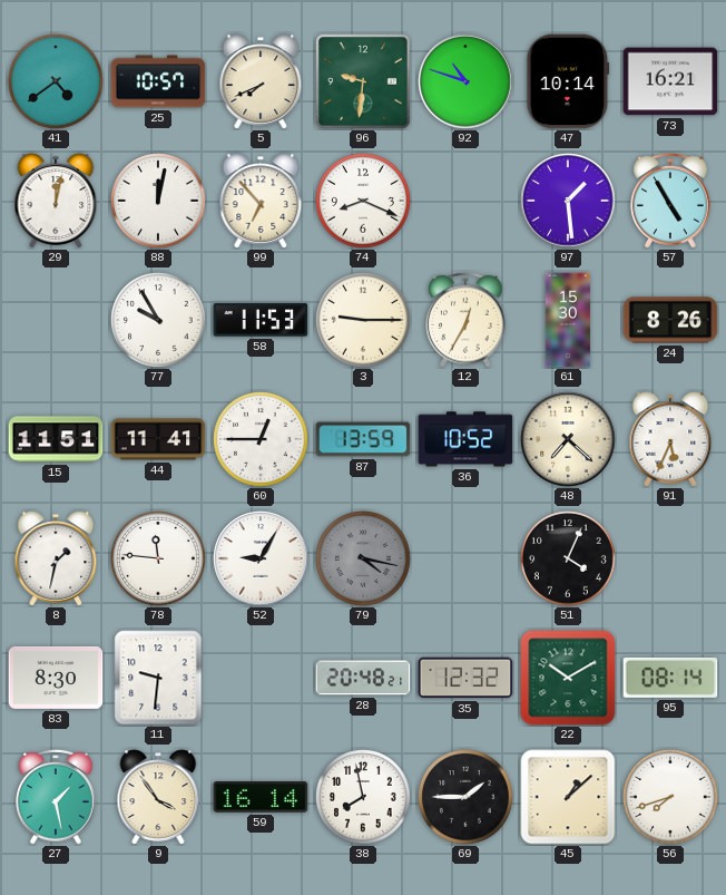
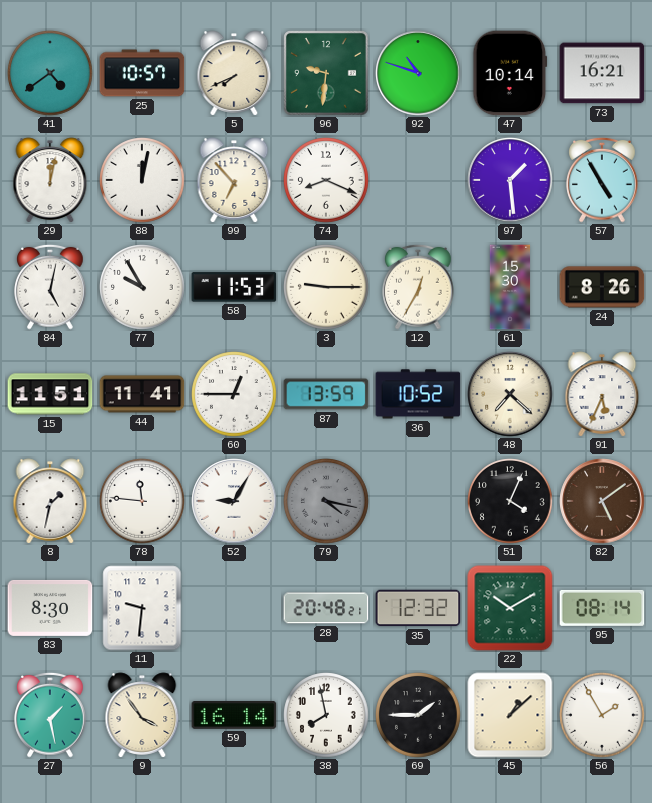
84: none -> 5:02 (50, 287)
82: none -> 5:09 (602, 501)
56: 7:42 -> 1:55 (602, 715)
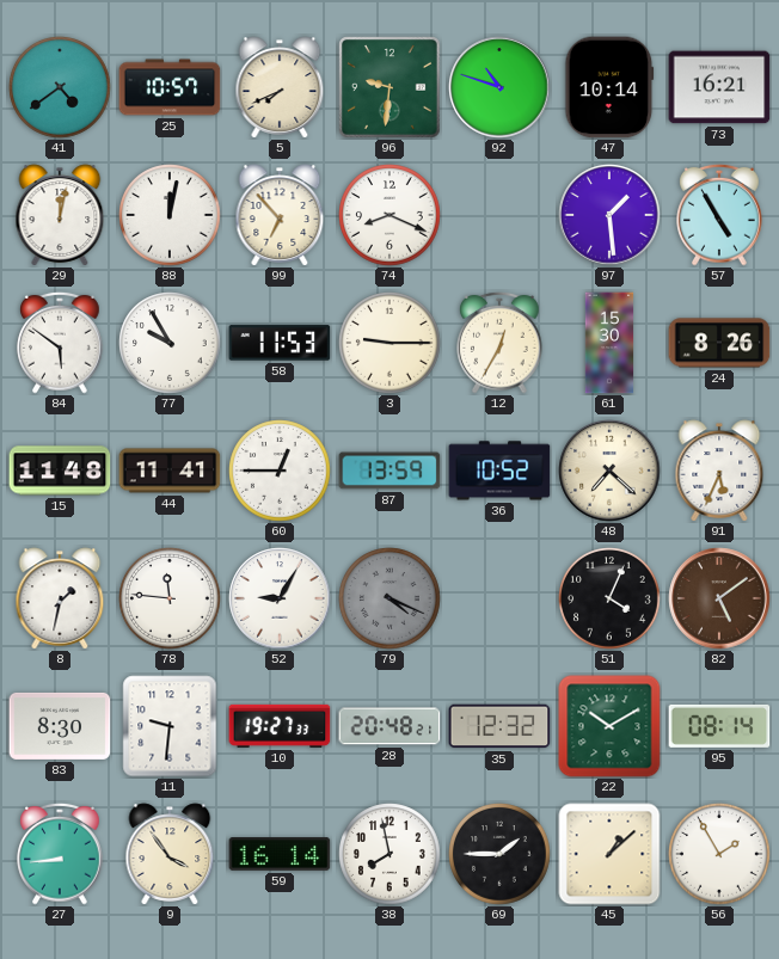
84: 5:02 -> 5:51 (60, 343)
15: 11:51 -> 11:48 (60, 471)
79: 4:17 -> 4:19 (390, 598)
10: none -> 19:27 (280, 726)
27: 1:28 -> 8:44 (60, 854)
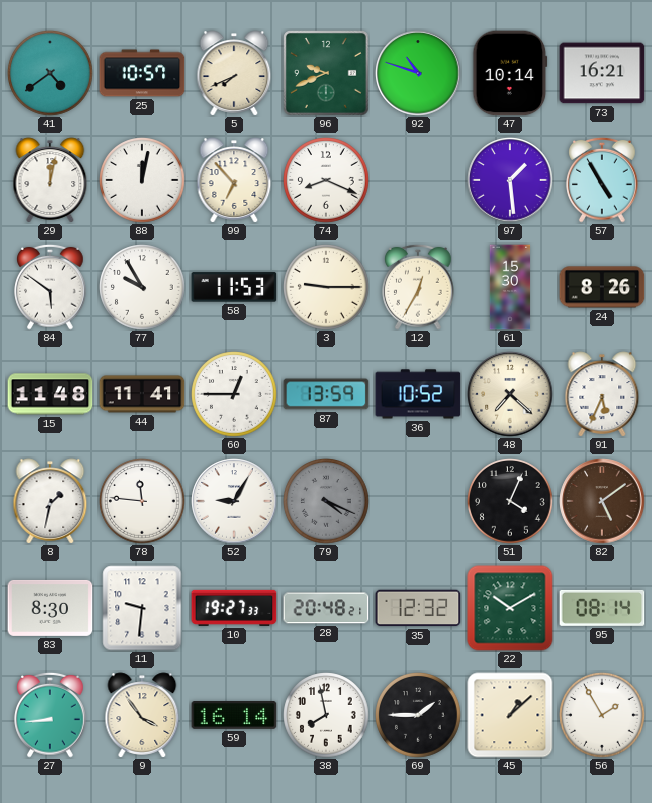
96: 9:31 -> 9:41 (327, 74)
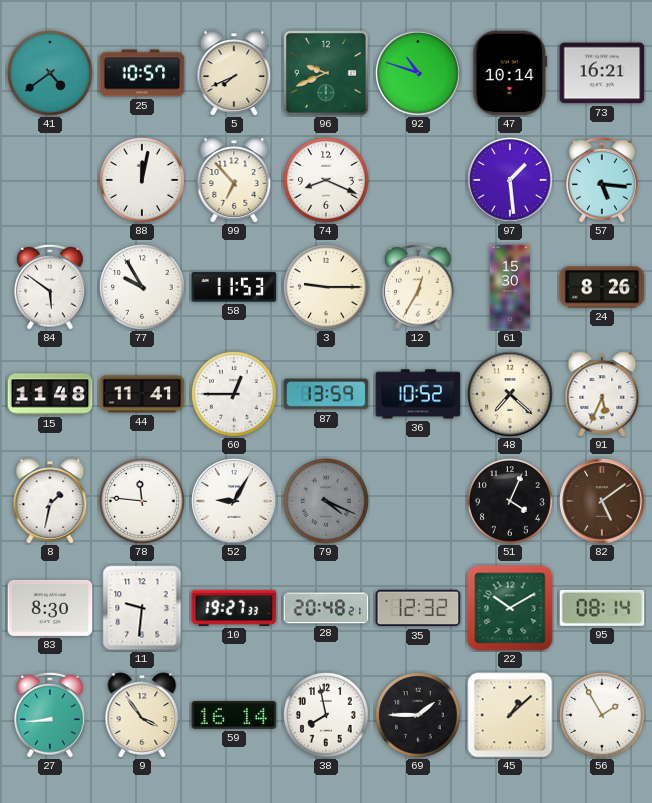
29: 12:02 -> none (50, 180)
57: 4:55 -> 5:16 (602, 180)
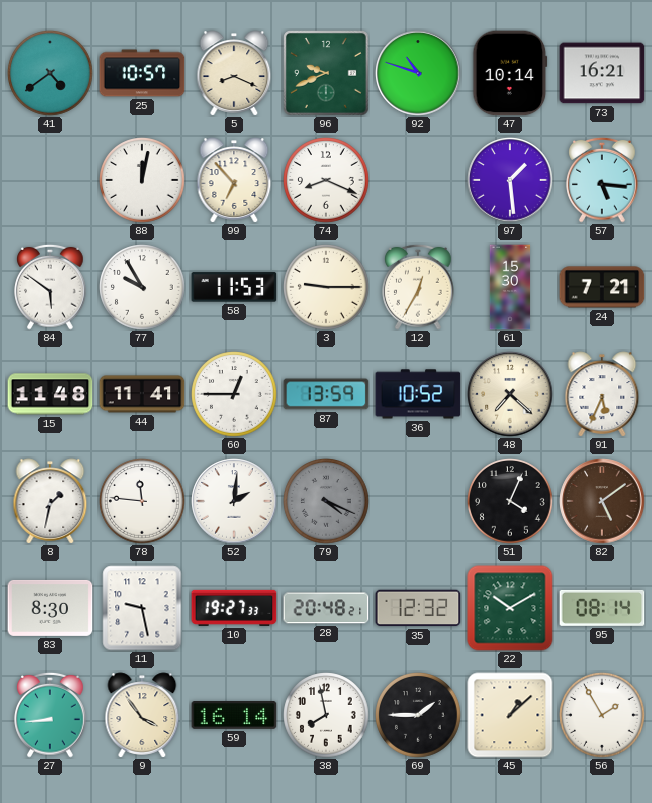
5: 7:41 -> 8:19 (234, 73)
24: 8:26 -> 7:21 (602, 287)
52: 9:05 -> 2:01 (234, 501)
11: 9:31 -> 9:28 (142, 608)
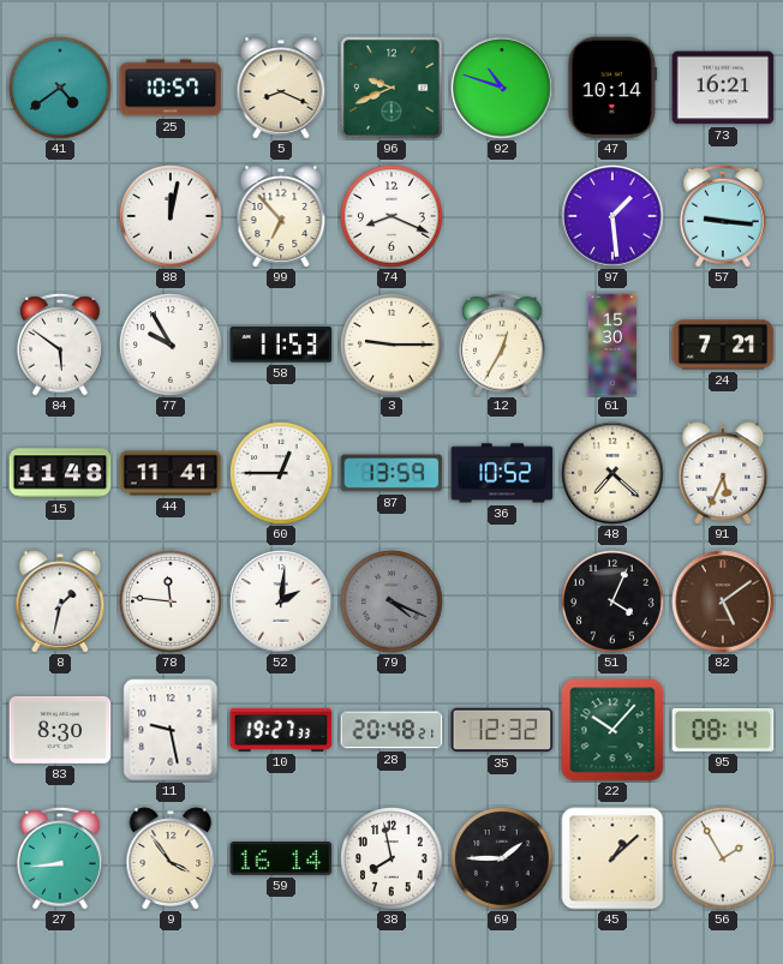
57: 5:16 -> 9:16 (723, 216)
22: 10:10 -> 10:07 (612, 730)
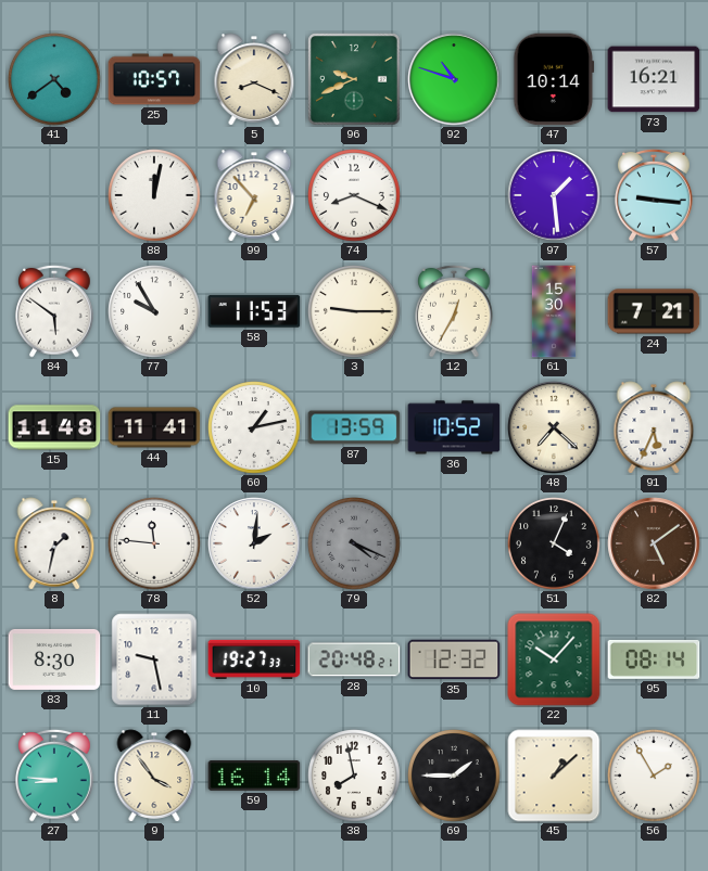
60: 12:45 -> 1:13 (254, 427)
27: 8:44 -> 8:46 (54, 776)
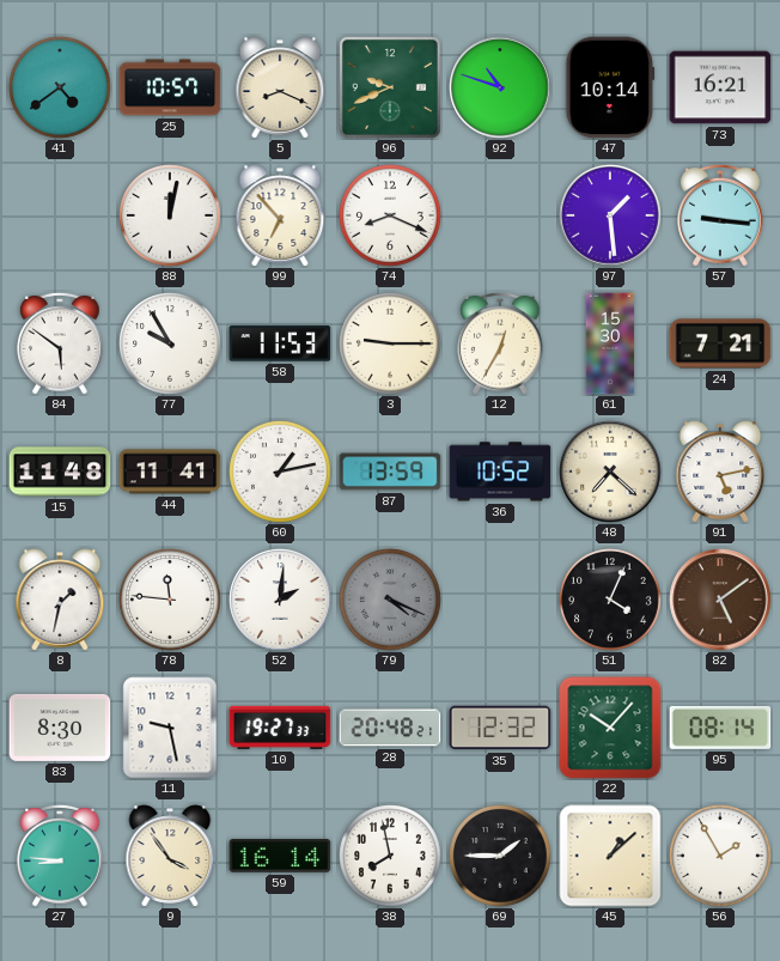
91: 5:34 -> 5:13 (720, 472)
